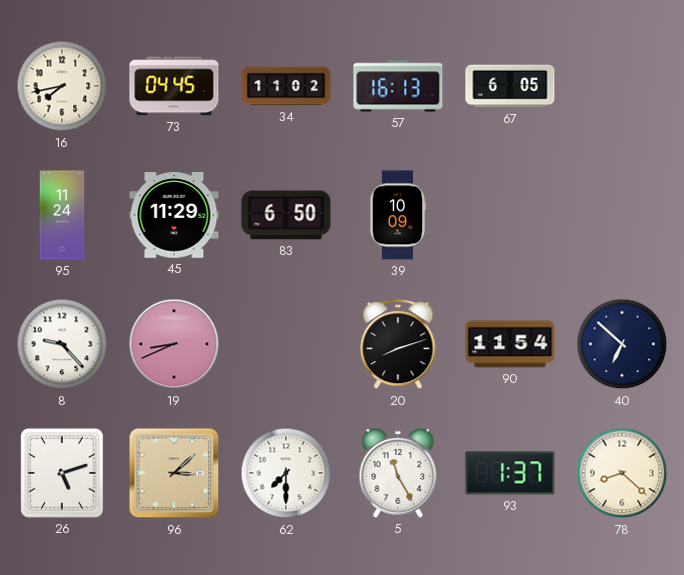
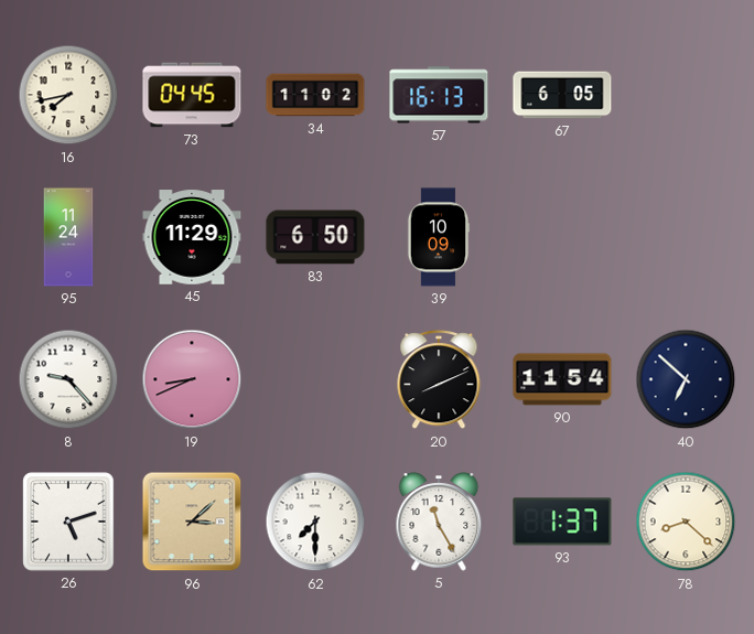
20: 8:12 -> 8:11 (439, 380)
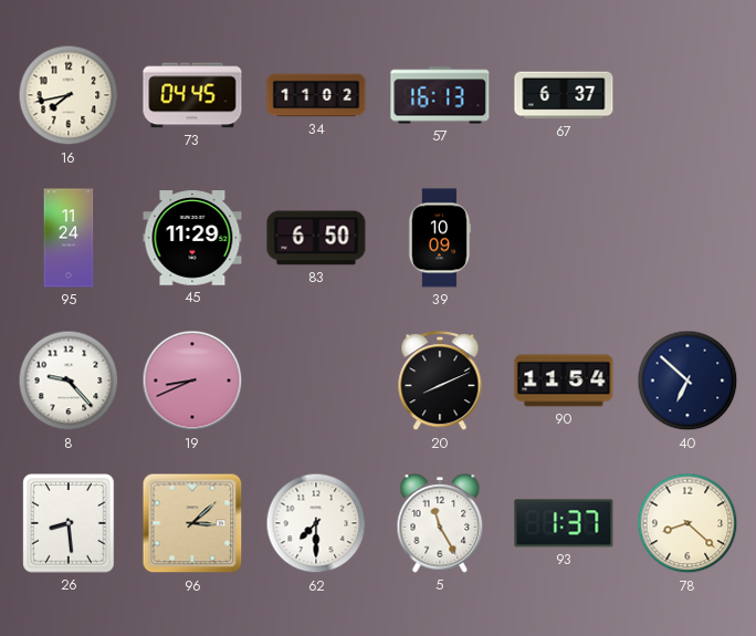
67: 6:05 -> 6:37 (564, 95)
26: 5:12 -> 8:29 (69, 523)
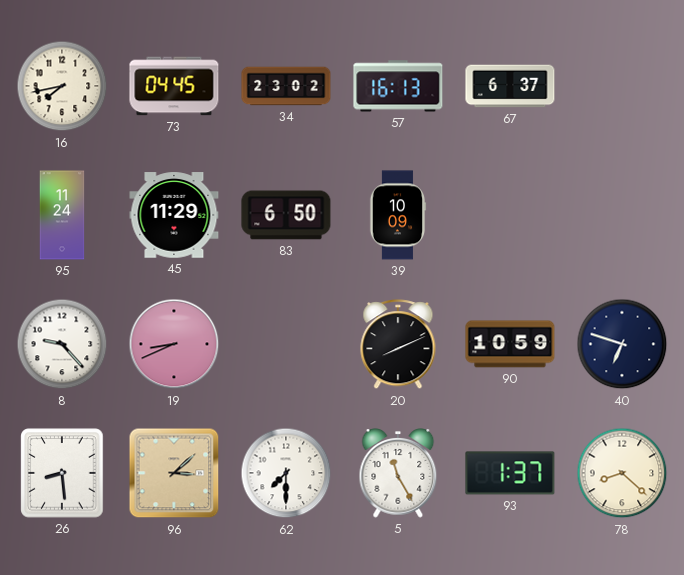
34: 11:02 -> 23:02 (286, 86)
90: 11:54 -> 10:59 (510, 344)
40: 6:52 -> 6:48 (622, 344)
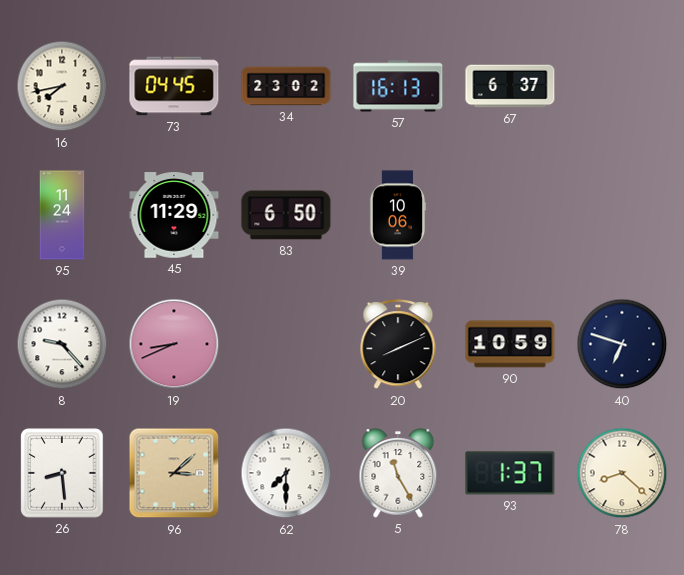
39: 10:09 -> 10:06 (398, 215)
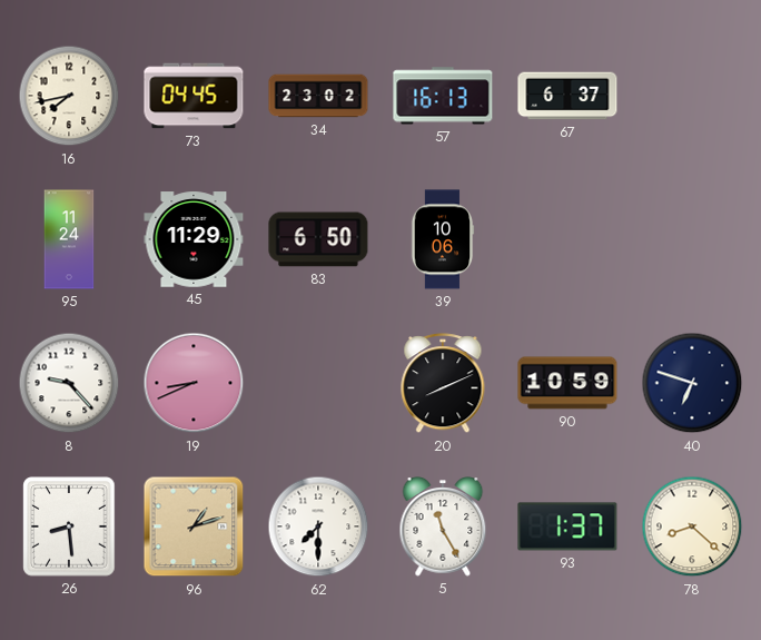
96: 3:08 -> 1:12 (194, 526)
